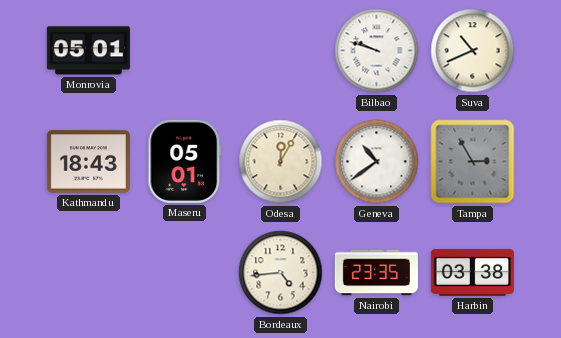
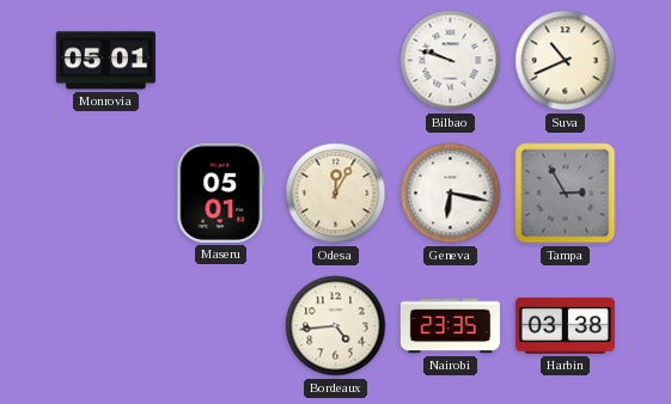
Kathmandu: 18:43 -> none (88, 162)
Geneva: 10:39 -> 6:17 (451, 194)
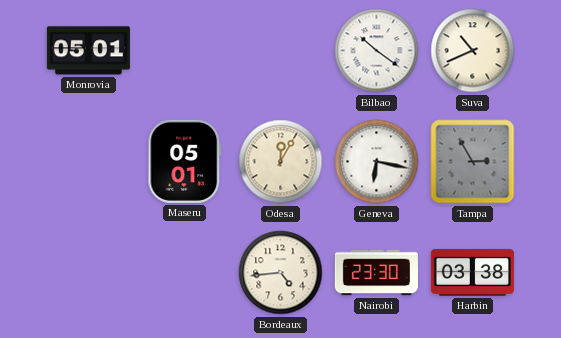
Bilbao: 9:48 -> 10:21 (377, 51)
Nairobi: 23:35 -> 23:30 (376, 273)
